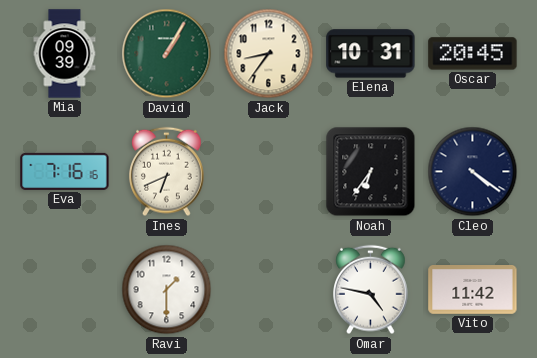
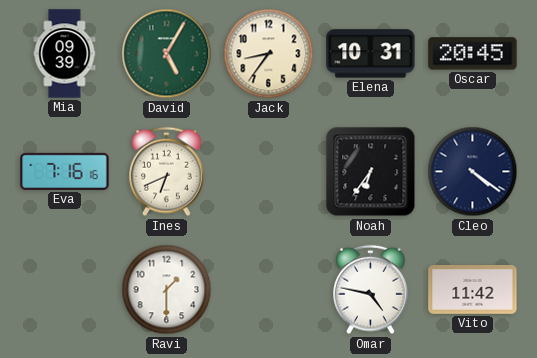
David: 1:05 -> 5:05 (167, 54)
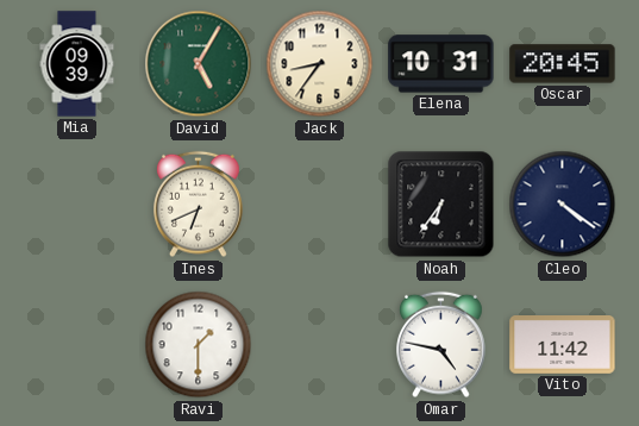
Eva: 7:16 -> none (65, 171)
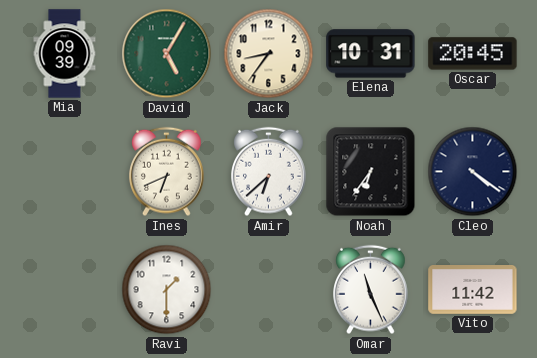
Amir: none -> 6:38 (269, 172)
Omar: 4:47 -> 11:26 (371, 290)
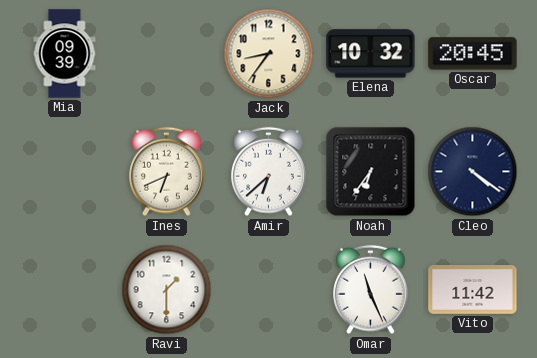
David: 5:05 -> none (167, 54)
Elena: 10:31 -> 10:32 (371, 54)
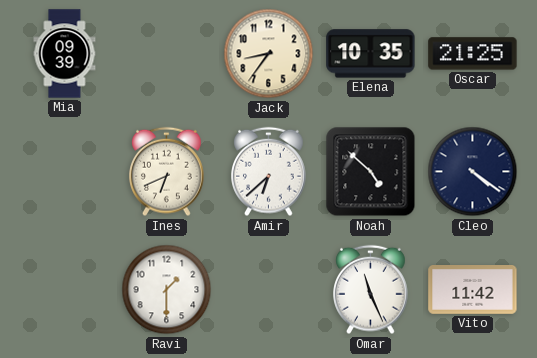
Elena: 10:32 -> 10:35 (371, 54)
Oscar: 20:45 -> 21:25 (473, 54)
Noah: 6:36 -> 4:52 (371, 172)
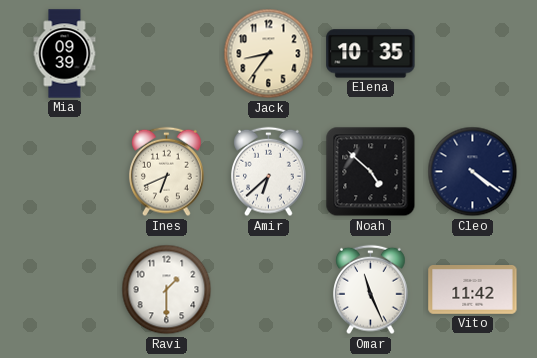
Oscar: 21:25 -> none (473, 54)
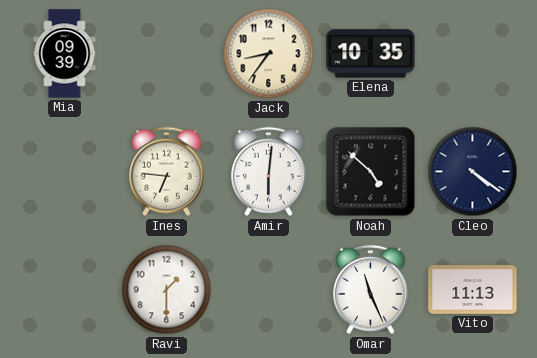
Ines: 6:41 -> 6:46 (167, 172)
Amir: 6:38 -> 6:01 (269, 172)
Vito: 11:42 -> 11:13 (473, 290)
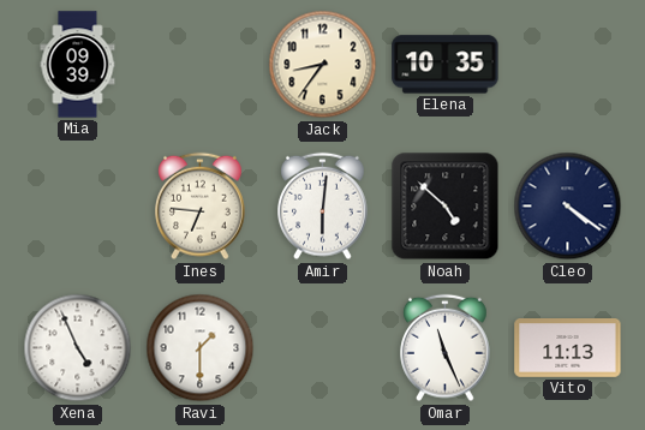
Xena: none -> 4:56 (78, 348)
